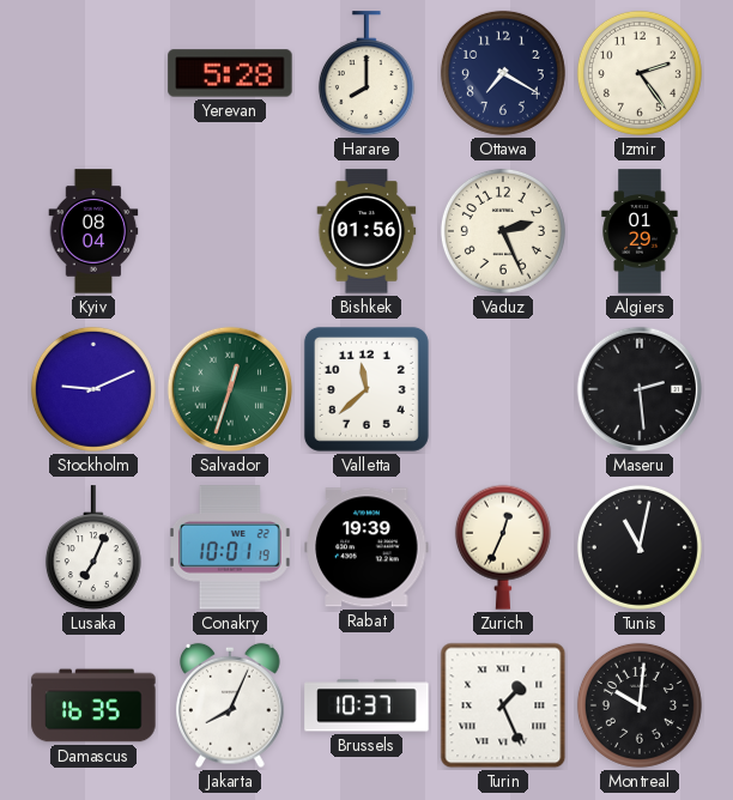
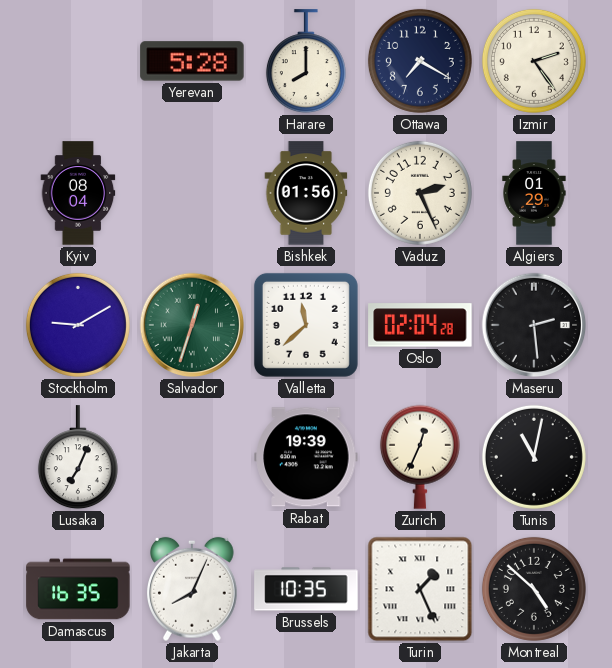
Stockholm: 9:11 -> 9:10 (78, 325)
Oslo: none -> 02:04 (420, 325)
Conakry: 10:01 -> none (230, 547)
Brussels: 10:37 -> 10:35 (306, 589)
Montreal: 10:01 -> 4:52 (534, 589)
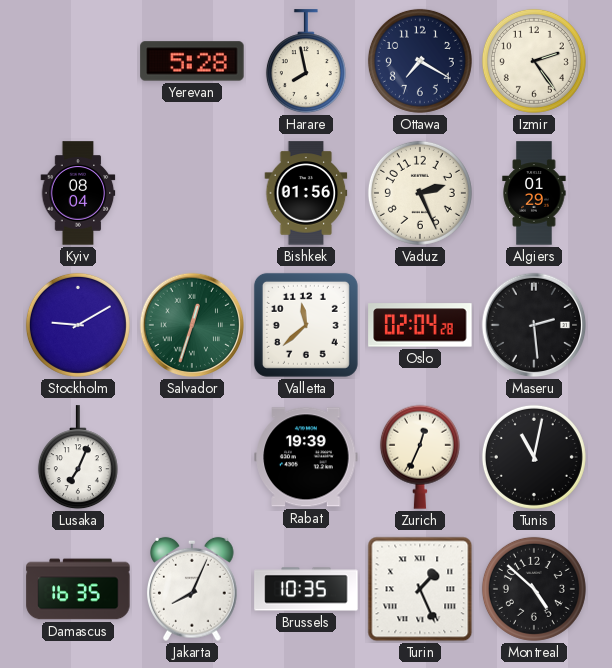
Harare: 8:00 -> 7:58 (306, 62)
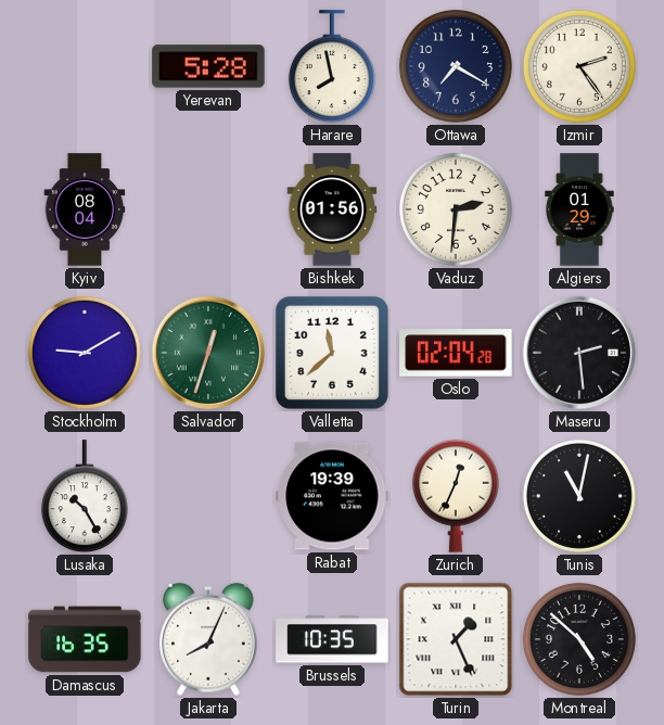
Vaduz: 2:26 -> 2:31 (456, 209)
Lusaka: 7:04 -> 10:25 (85, 497)
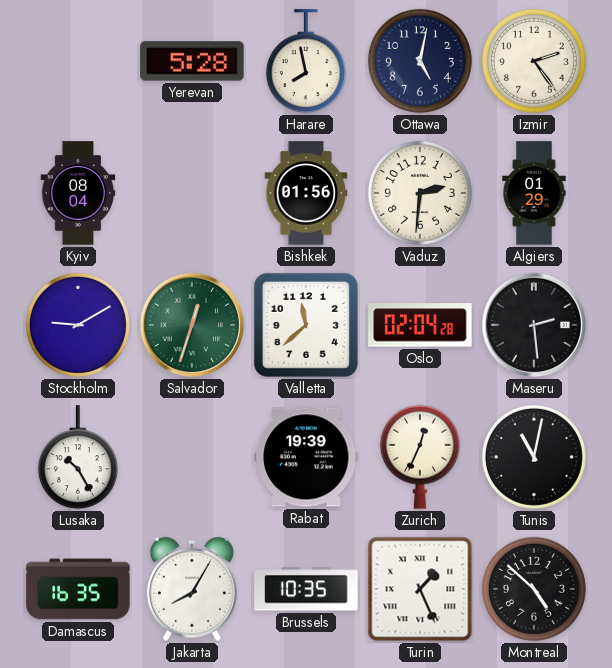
Ottawa: 7:20 -> 5:02 (420, 61)
Jakarta: 8:04 -> 8:05 (193, 589)
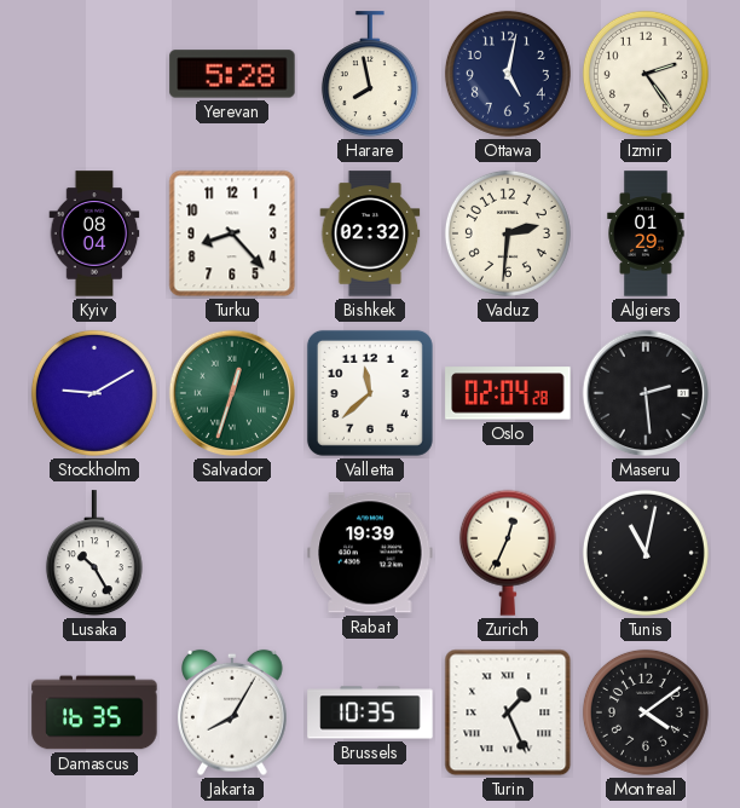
Turku: none -> 8:23 (232, 233)
Bishkek: 01:56 -> 02:32 (370, 233)
Montreal: 4:52 -> 4:09 (646, 712)
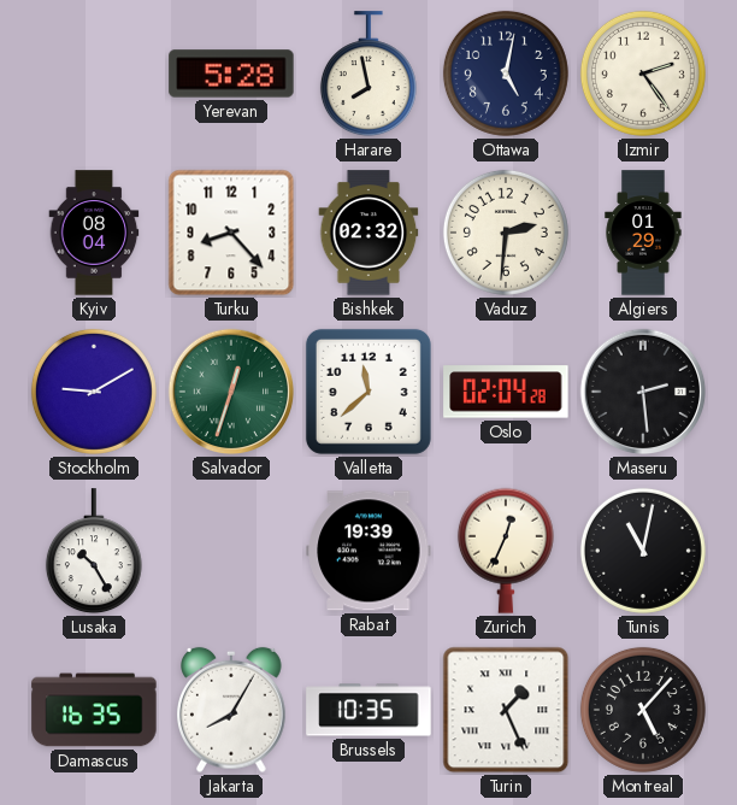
Montreal: 4:09 -> 5:07 (643, 710)
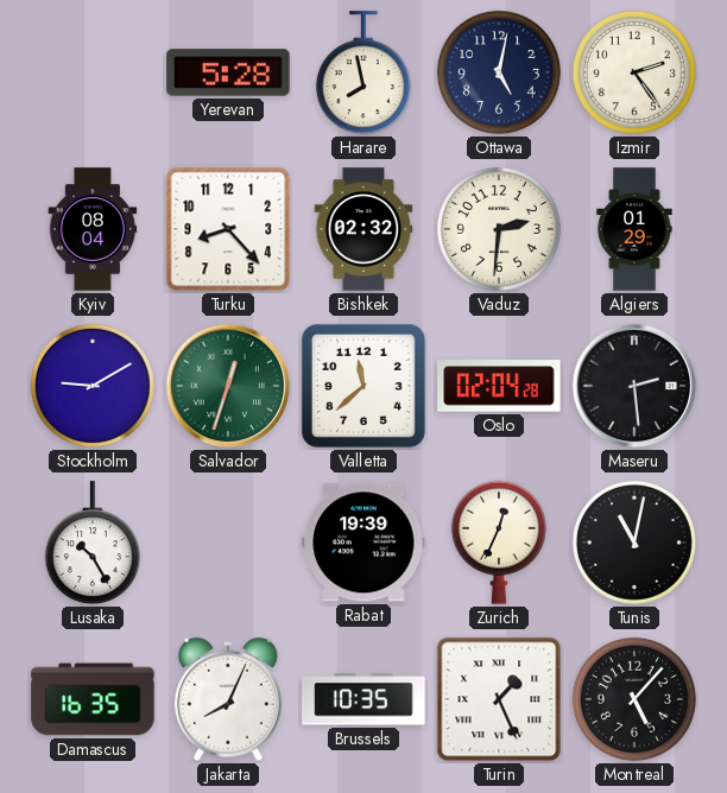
Jakarta: 8:05 -> 8:04 (229, 699)
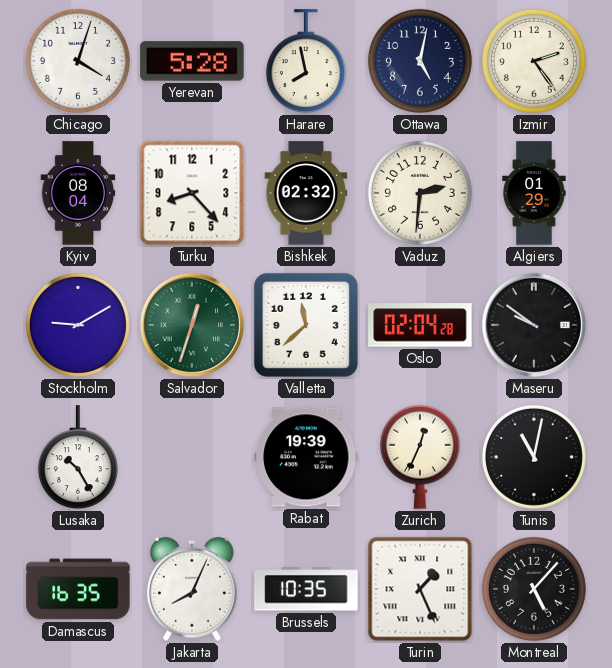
Chicago: none -> 4:03 (78, 61)
Maseru: 2:29 -> 9:51 (534, 325)
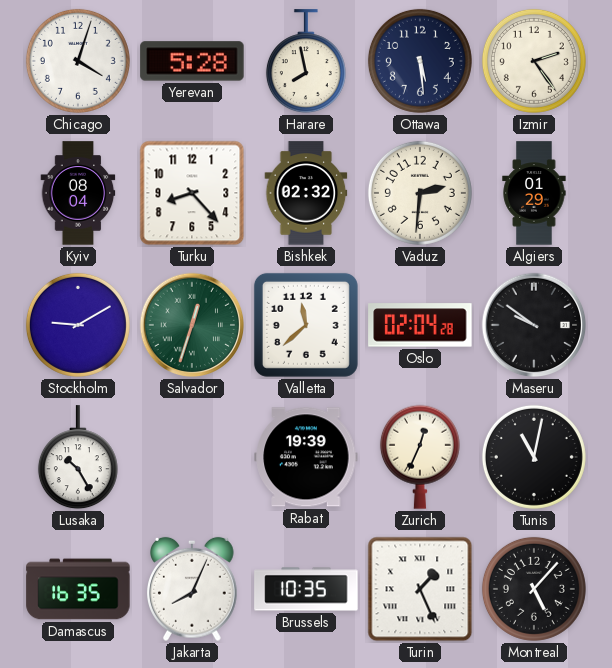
Ottawa: 5:02 -> 5:29 (420, 61)
